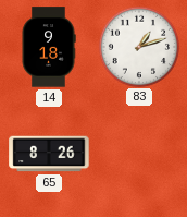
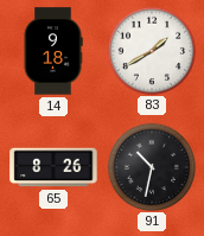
83: 1:12 -> 1:40 (151, 50)
91: none -> 10:32 (151, 166)
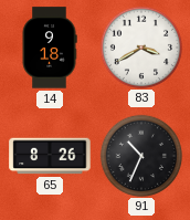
83: 1:40 -> 3:40 (140, 46)
91: 10:32 -> 10:34 (140, 155)
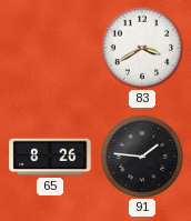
14: 9:18 -> none (50, 48)
91: 10:34 -> 1:46 (141, 155)
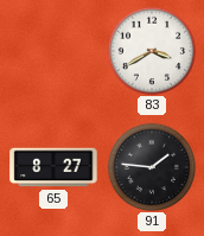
65: 8:26 -> 8:27 (53, 167)
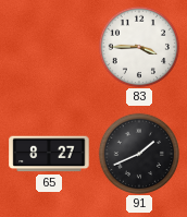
83: 3:40 -> 3:45 (138, 46)
91: 1:46 -> 1:41 (138, 153)
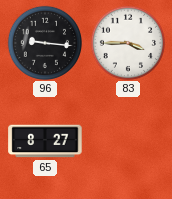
96: none -> 9:16 (44, 42)
91: 1:41 -> none (138, 153)
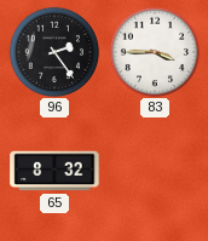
96: 9:16 -> 2:24 (53, 51)
65: 8:27 -> 8:32 (54, 171)
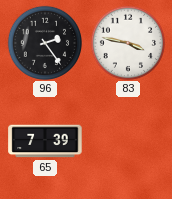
83: 3:45 -> 3:47 (127, 42)
65: 8:32 -> 7:39 (45, 141)
